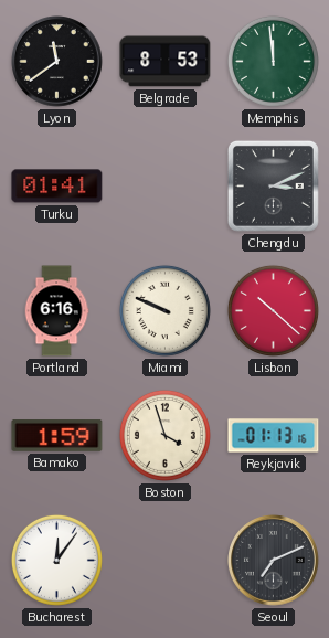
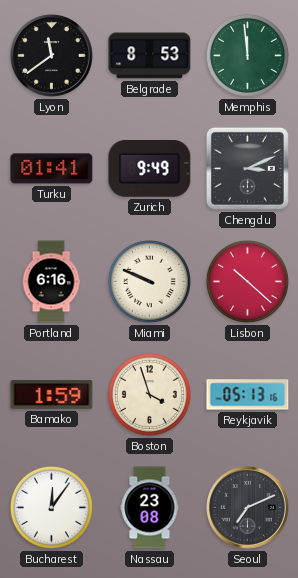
Zurich: none -> 9:49 (150, 168)
Reykjavik: 01:13 -> 05:13 (248, 395)
Nassau: none -> 23:08 (150, 508)
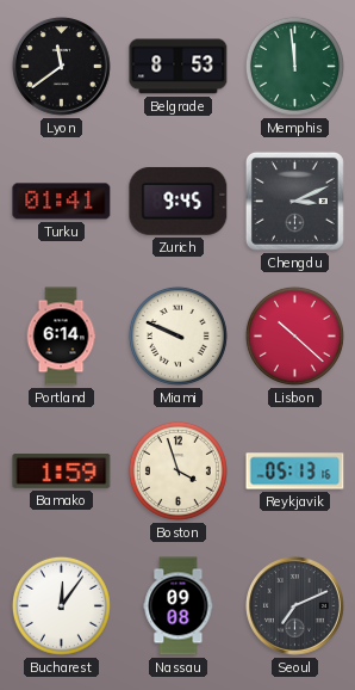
Zurich: 9:49 -> 9:45 (179, 201)
Portland: 6:16 -> 6:14 (61, 337)
Nassau: 23:08 -> 09:08 (179, 606)
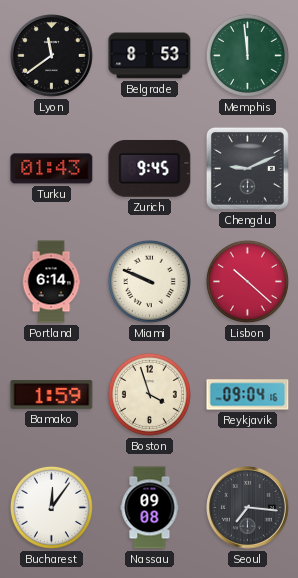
Turku: 01:41 -> 01:43 (52, 169)
Chengdu: 3:11 -> 9:11 (247, 168)
Reykjavik: 05:13 -> 09:04 (248, 395)
Seoul: 7:11 -> 7:16 (248, 508)
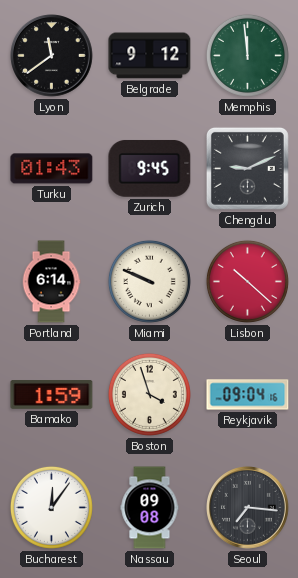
Belgrade: 8:53 -> 9:12 (150, 56)
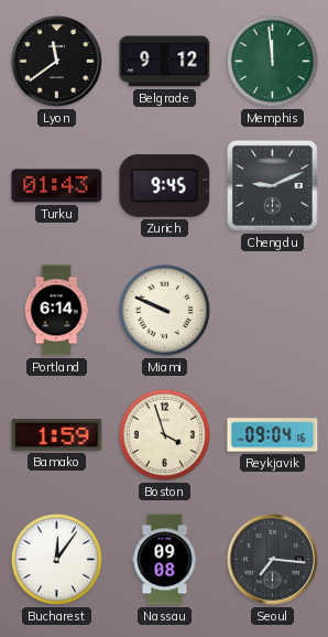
Lisbon: 10:22 -> none (247, 281)
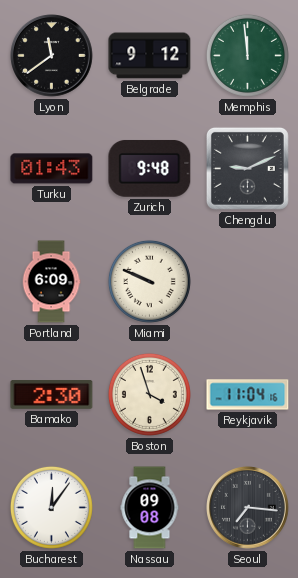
Zurich: 9:45 -> 9:48 (150, 168)
Portland: 6:14 -> 6:09 (51, 282)
Bamako: 1:59 -> 2:30 (52, 395)
Reykjavik: 09:04 -> 11:04 (248, 395)
